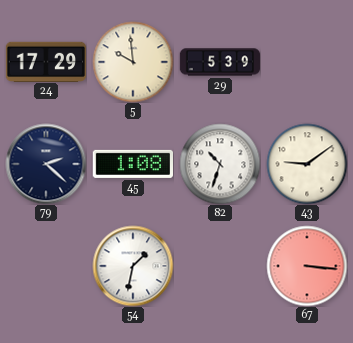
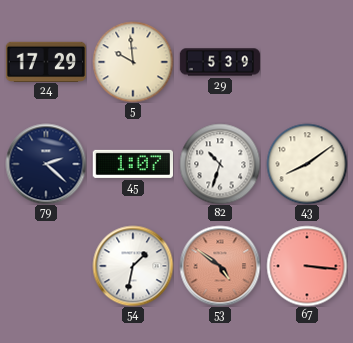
45: 1:08 -> 1:07 (132, 164)
43: 9:09 -> 8:09 (307, 164)
53: none -> 4:51 (220, 266)
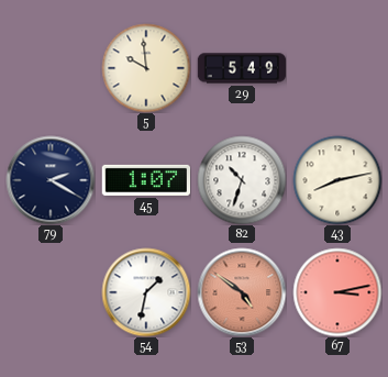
24: 17:29 -> none (46, 61)
29: 5:39 -> 5:49 (242, 68)
79: 2:22 -> 2:20 (51, 180)
43: 8:09 -> 8:13 (337, 180)
67: 3:16 -> 3:13 (337, 292)
